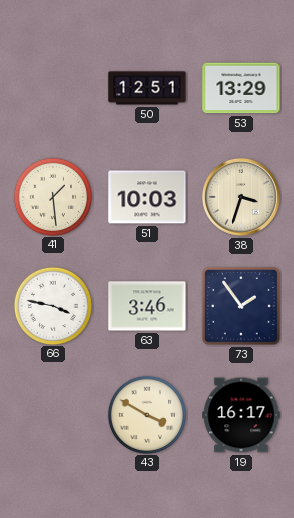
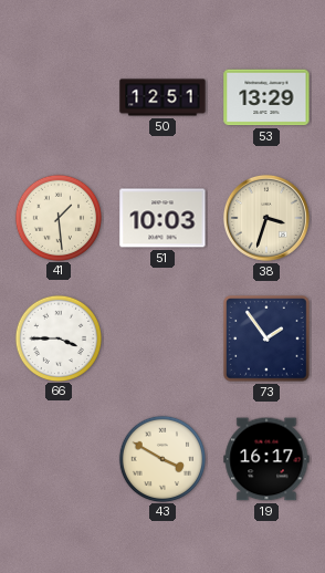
66: 3:47 -> 3:45 (57, 337)
63: 3:46 -> none (147, 306)
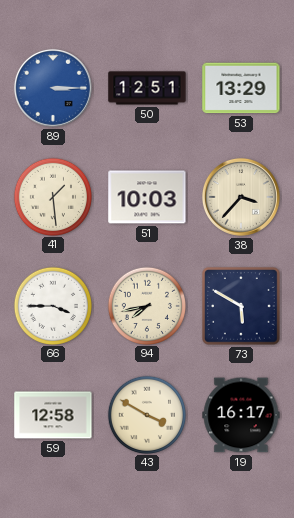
89: none -> 3:15 (53, 88)
38: 3:33 -> 3:37 (241, 197)
94: none -> 7:43 (146, 305)
73: 1:54 -> 5:50 (242, 307)
59: none -> 12:58 (53, 415)
